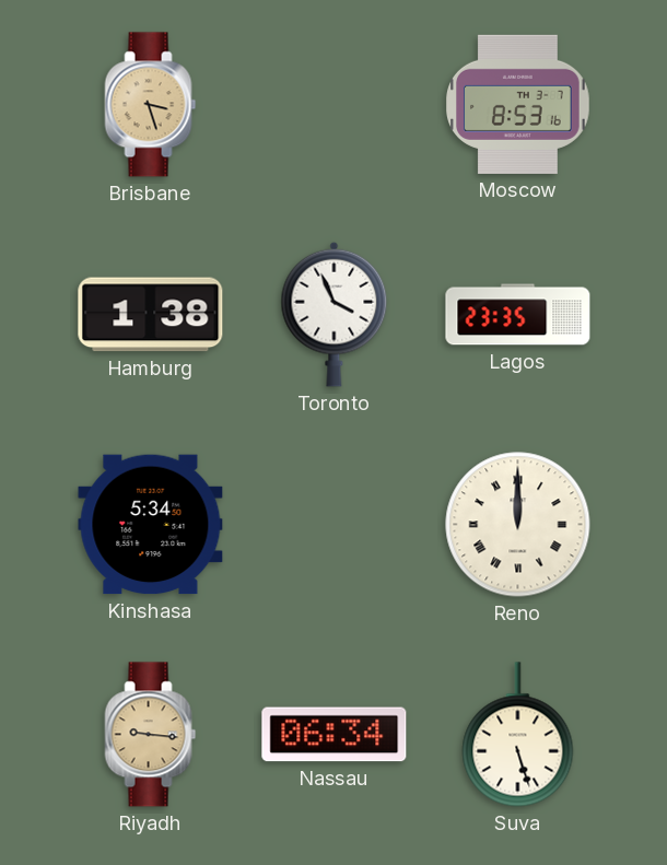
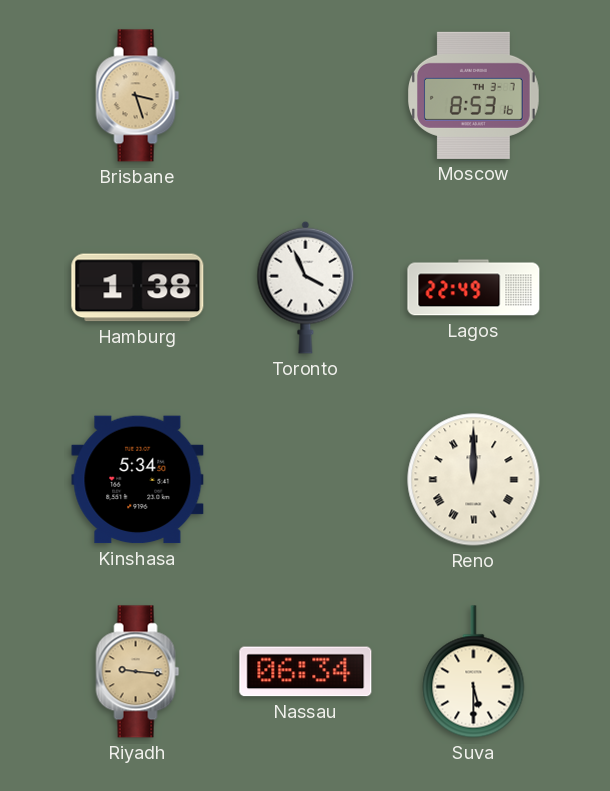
Lagos: 23:35 -> 22:49 (474, 288)
Suva: 5:27 -> 5:30 (474, 672)
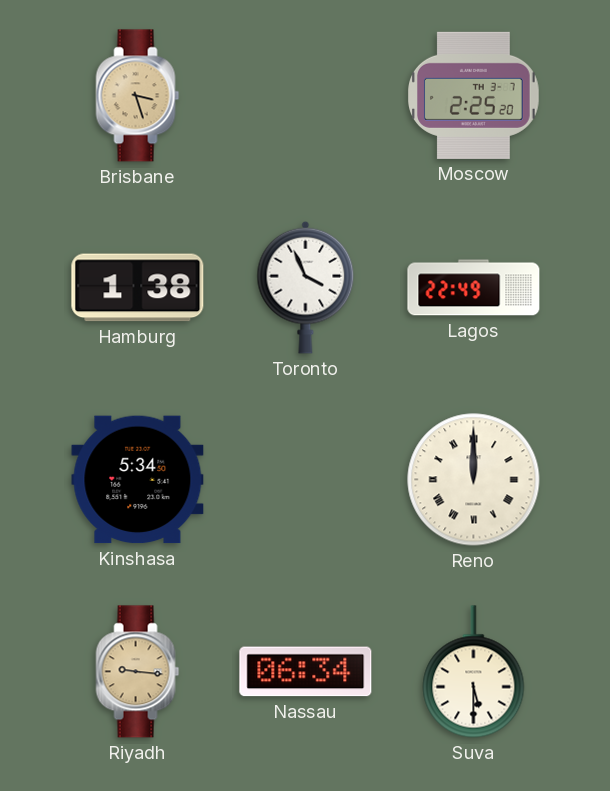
Moscow: 8:53 -> 2:25 (474, 95)
